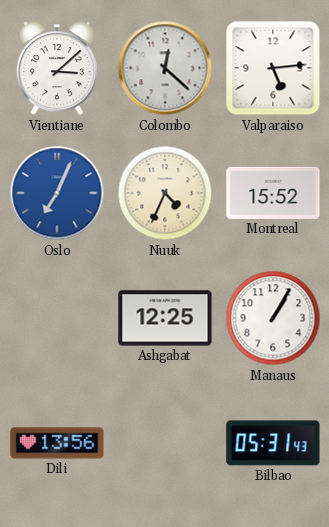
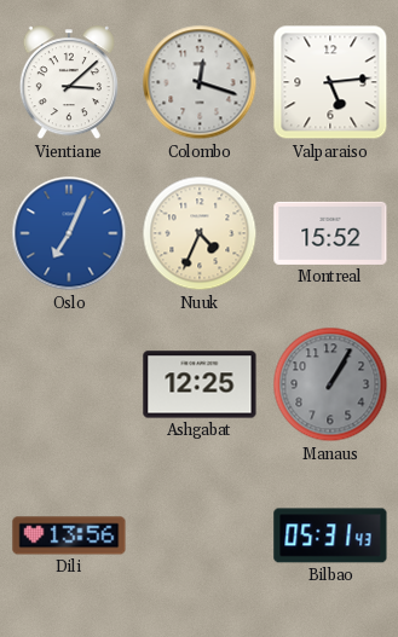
Colombo: 12:22 -> 12:18 (200, 82)
Manaus dial: white -> grey (330, 384)
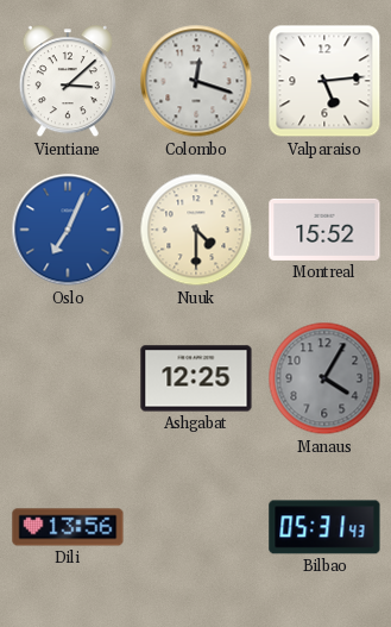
Nuuk: 4:34 -> 4:30 (196, 230)
Manaus: 1:05 -> 4:05 (324, 378)
